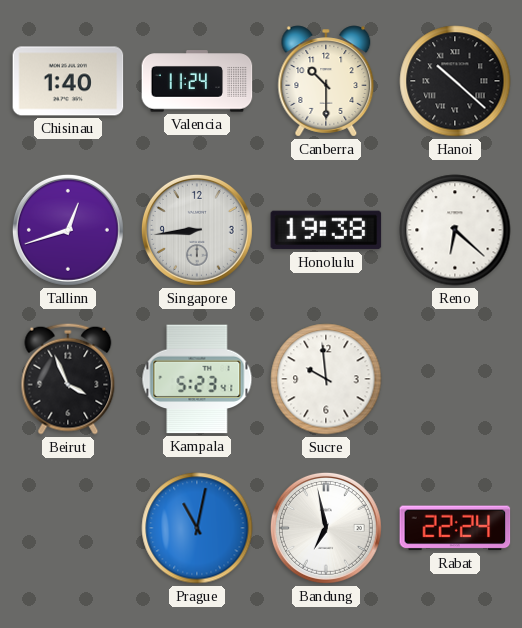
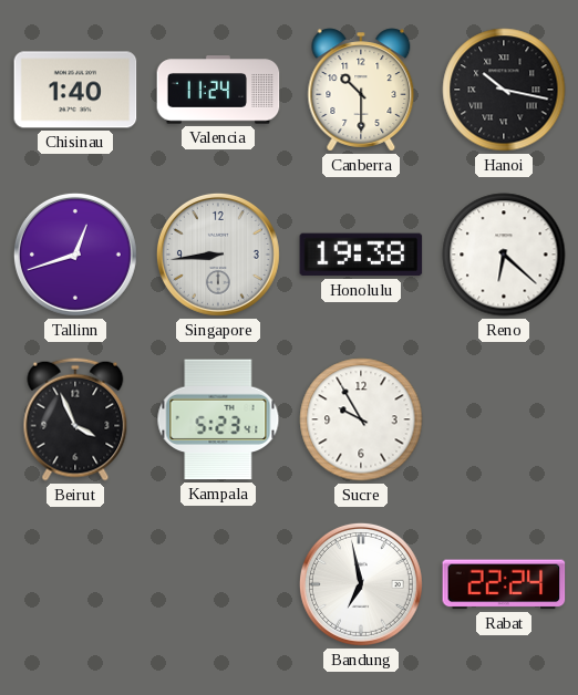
Hanoi: 10:22 -> 10:17 (504, 90)
Sucre: 9:59 -> 9:55 (361, 419)
Prague: 11:02 -> none (197, 528)
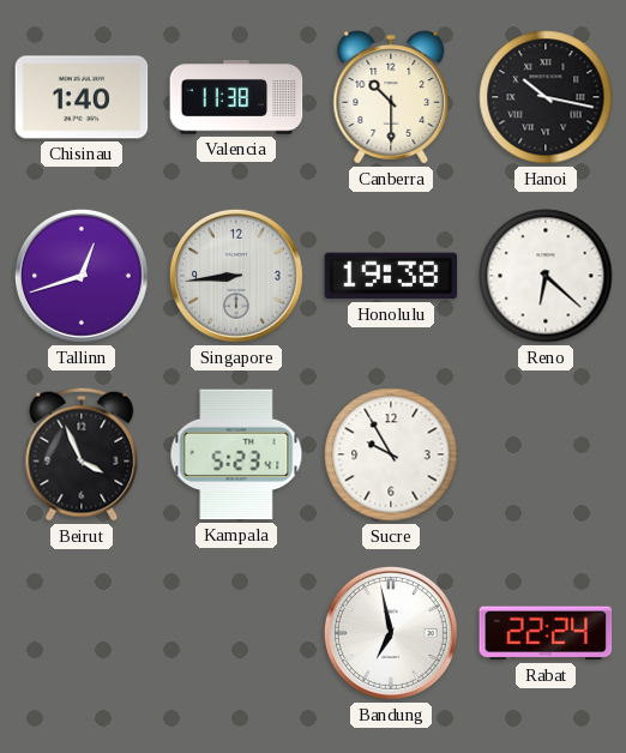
Valencia: 11:24 -> 11:38 (236, 97)
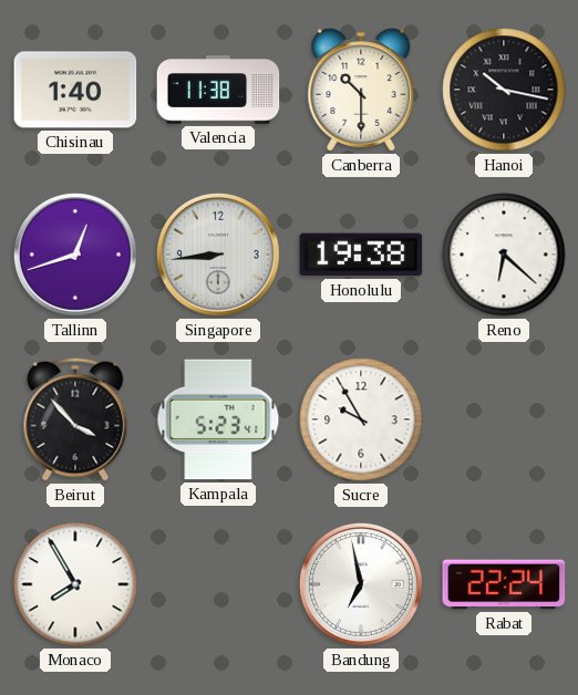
Beirut: 3:56 -> 3:53 (75, 419)
Monaco: none -> 7:55 (75, 584)
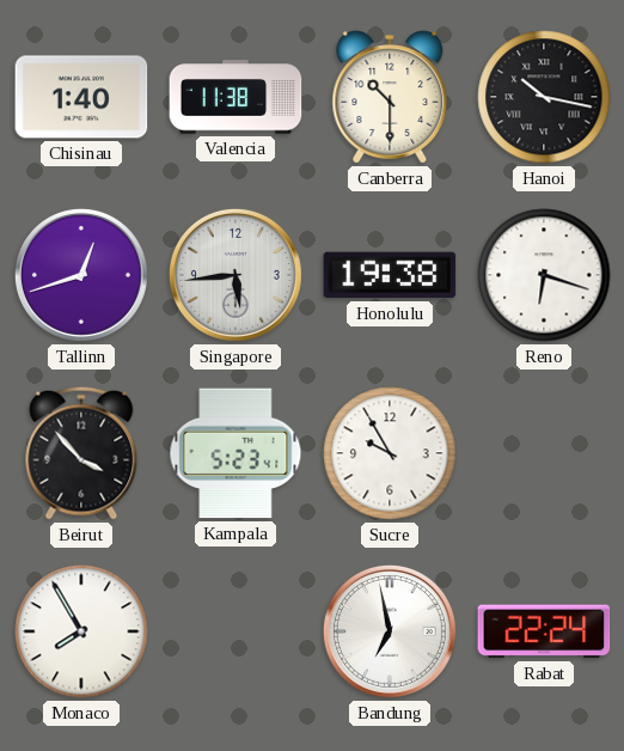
Singapore: 8:44 -> 5:44 (235, 275)
Reno: 6:22 -> 6:18 (544, 275)
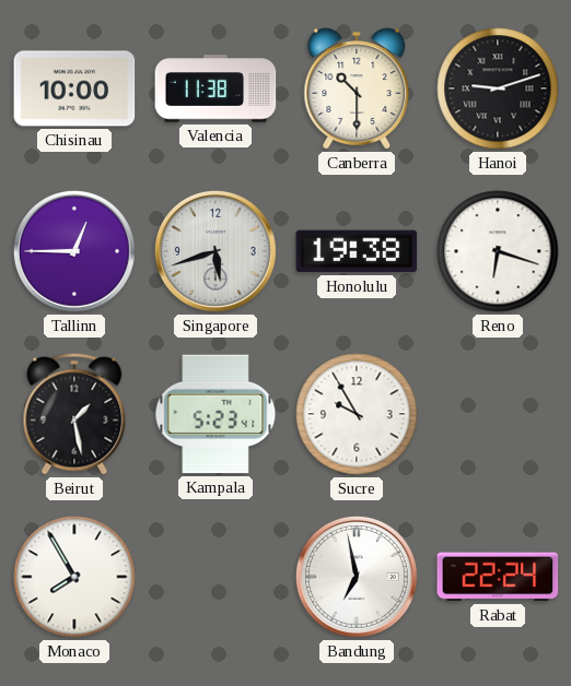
Chisinau: 1:40 -> 10:00 (74, 88)
Hanoi: 10:17 -> 9:12 (498, 88)
Tallinn: 12:42 -> 12:45 (74, 251)
Singapore: 5:44 -> 5:42 (215, 251)
Beirut: 3:53 -> 1:28 (74, 414)
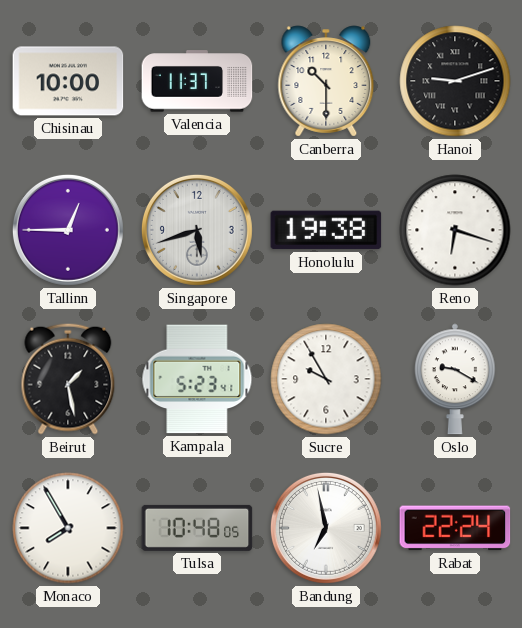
Valencia: 11:38 -> 11:37 (197, 81)
Oslo: none -> 9:20 (455, 379)
Tulsa: none -> 10:48 (197, 528)
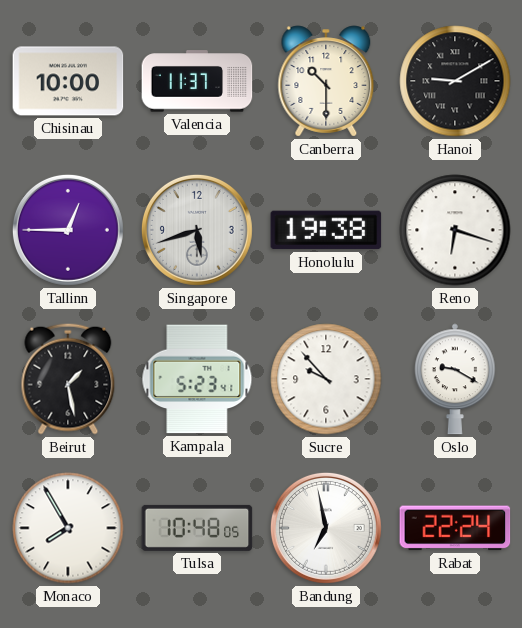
Hanoi: 9:12 -> 9:10 (455, 81)
Sucre: 9:55 -> 9:53 (326, 379)
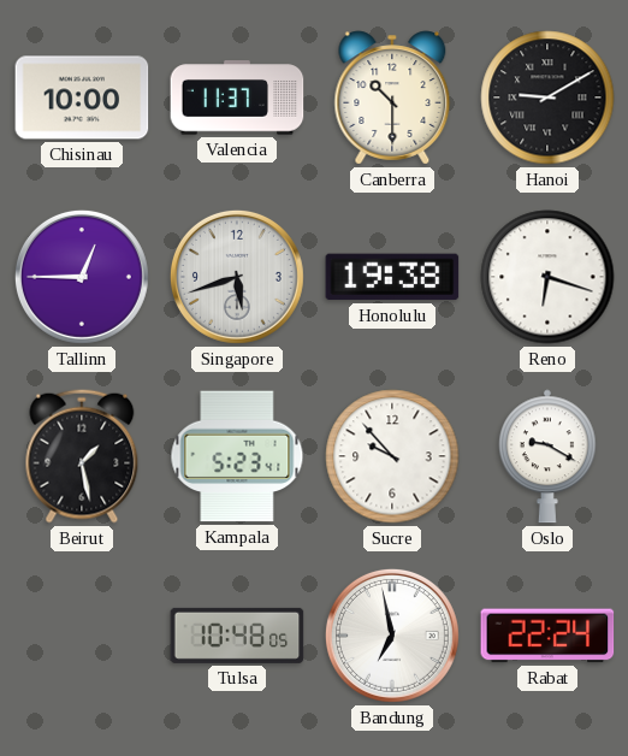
Monaco: 7:55 -> none (68, 528)
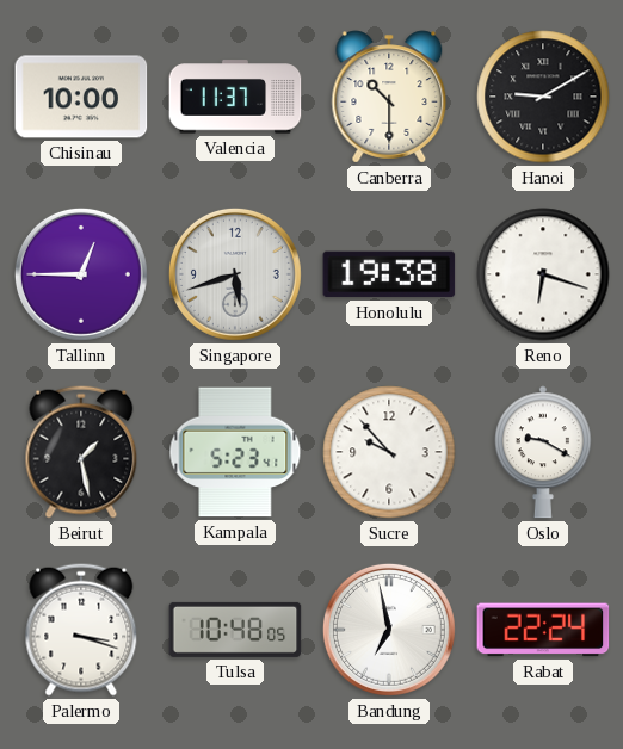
Palermo: none -> 3:18 (81, 630)
